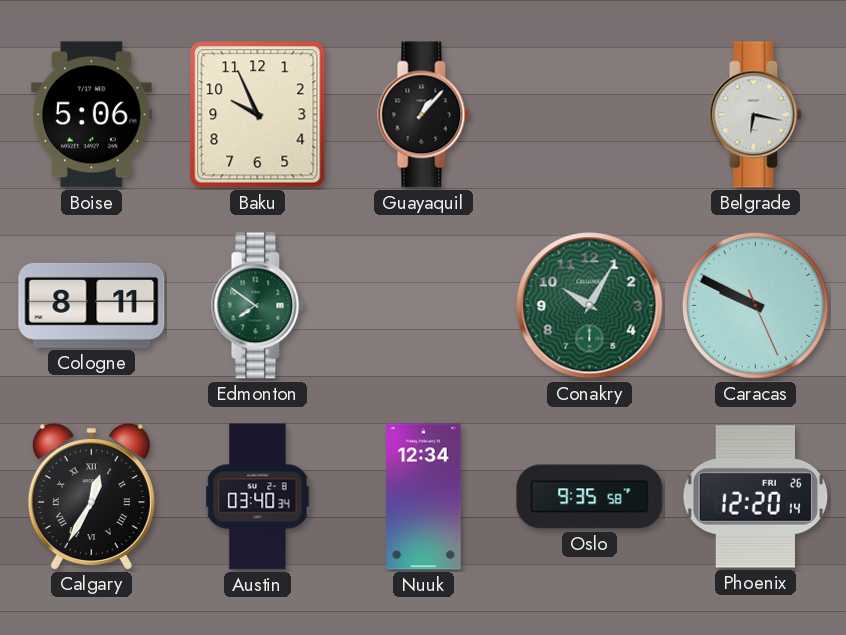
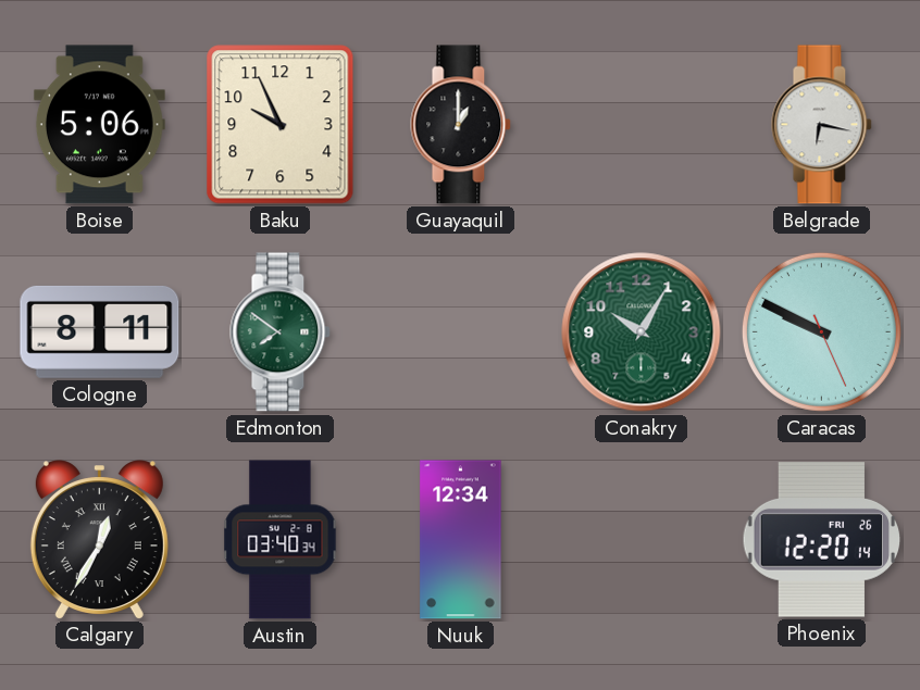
Guayaquil: 1:07 -> 1:00 (461, 125)
Oslo: 9:35 -> none (590, 497)
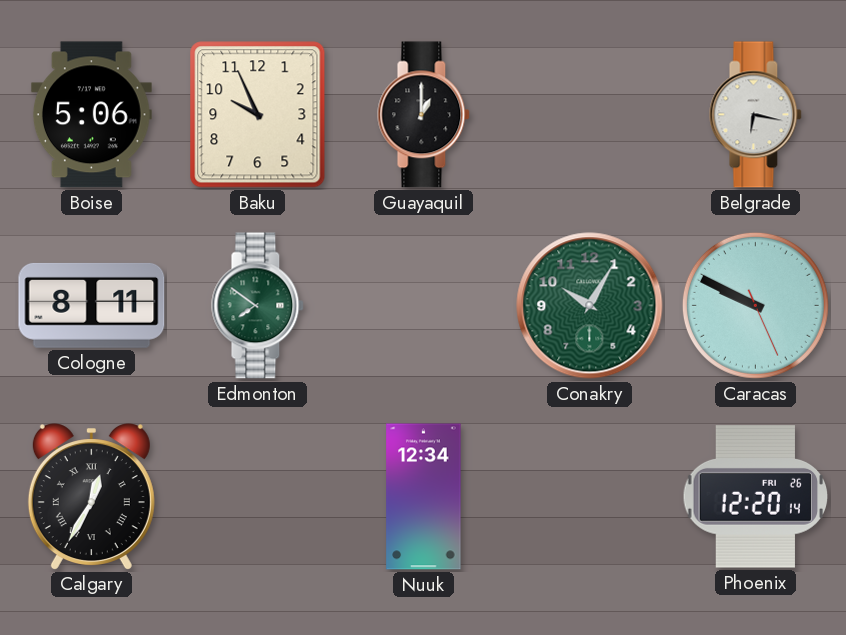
Austin: 03:40 -> none (281, 540)
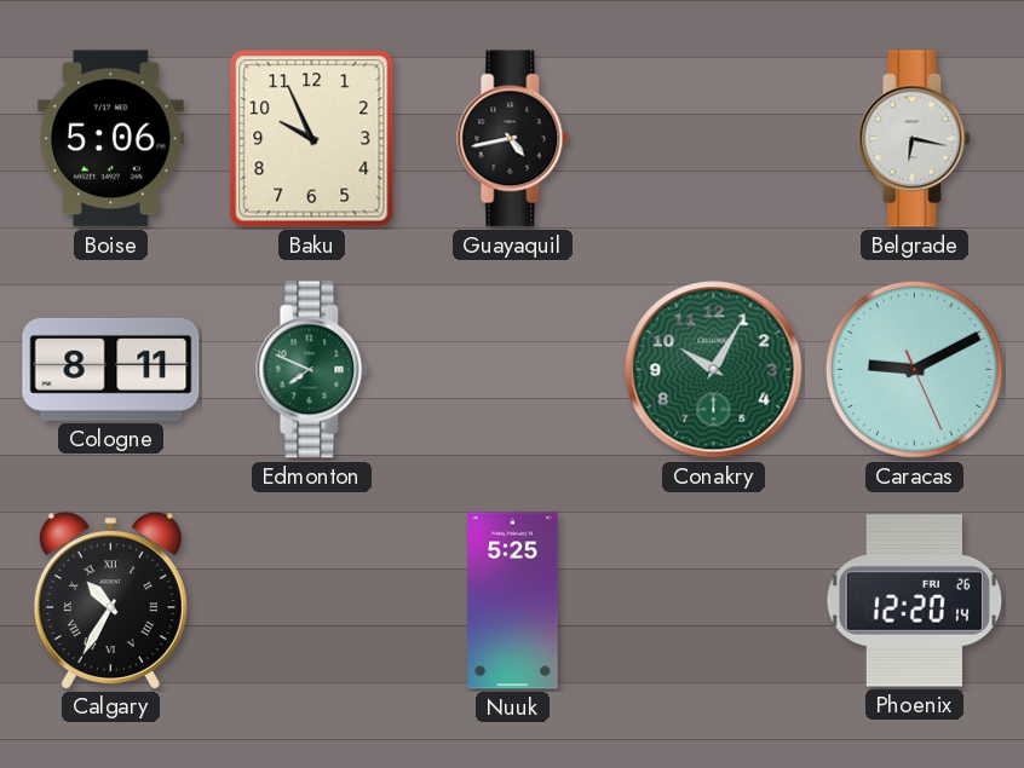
Guayaquil: 1:00 -> 4:43 (513, 139)
Edmonton: 7:51 -> 7:49 (312, 370)
Caracas: 9:49 -> 9:10 (914, 369)
Calgary: 12:35 -> 10:35 (110, 600)
Nuuk: 12:34 -> 5:25 (513, 601)
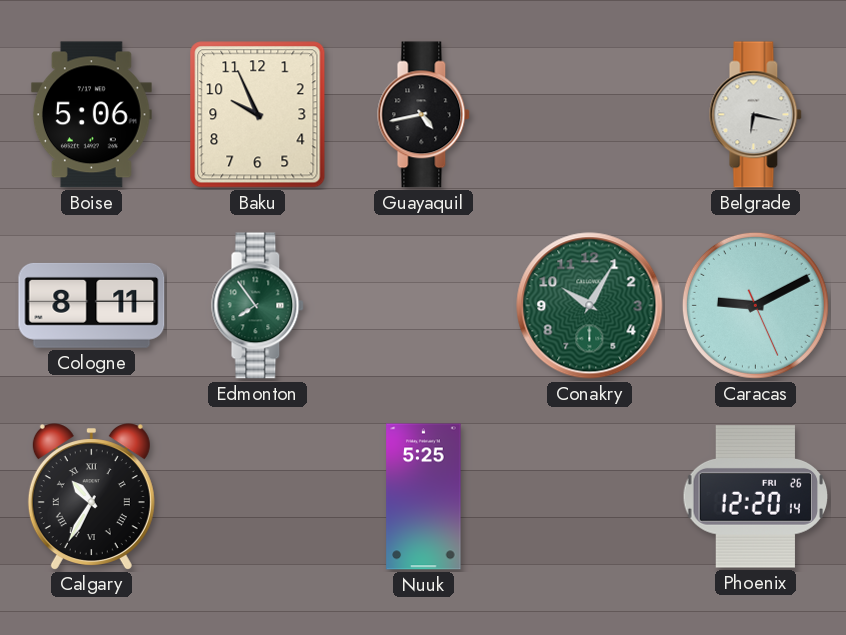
Edmonton: 7:49 -> 7:54 (258, 306)
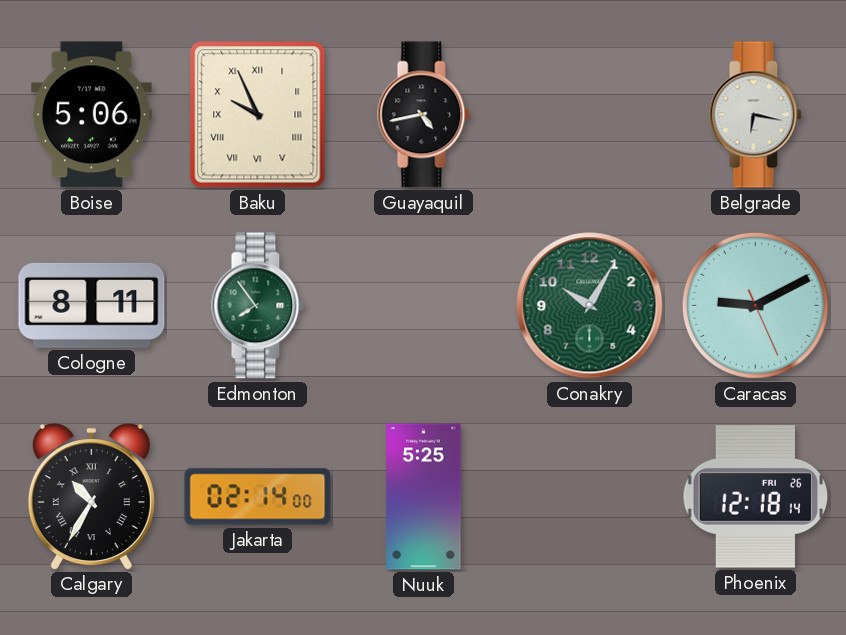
Baku numerals: Arabic -> Roman (258, 115)
Jakarta: none -> 02:14 (258, 497)
Phoenix: 12:20 -> 12:18 (756, 497)
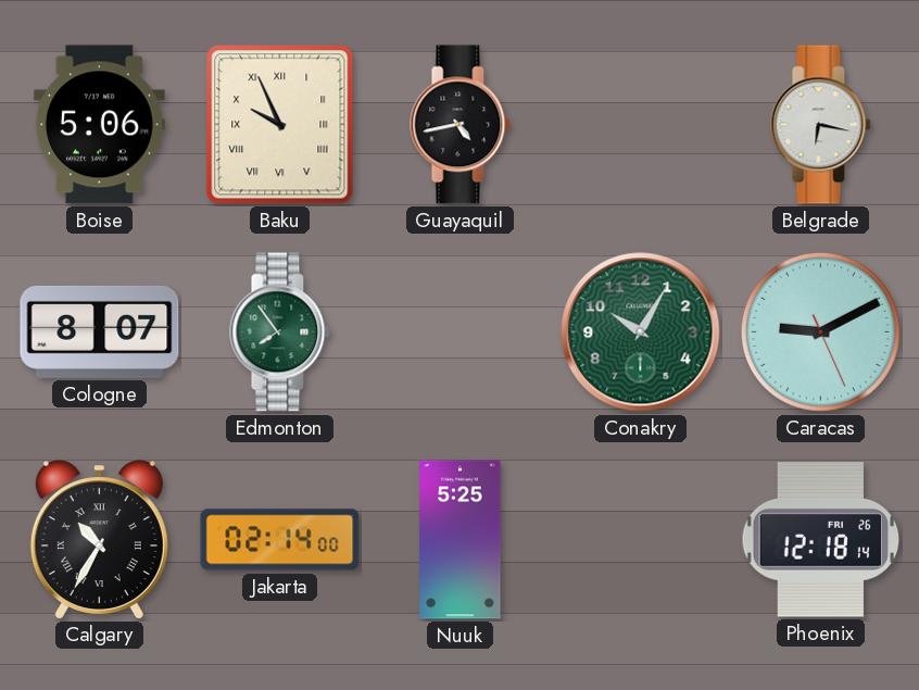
Cologne: 8:11 -> 8:07 (100, 331)
